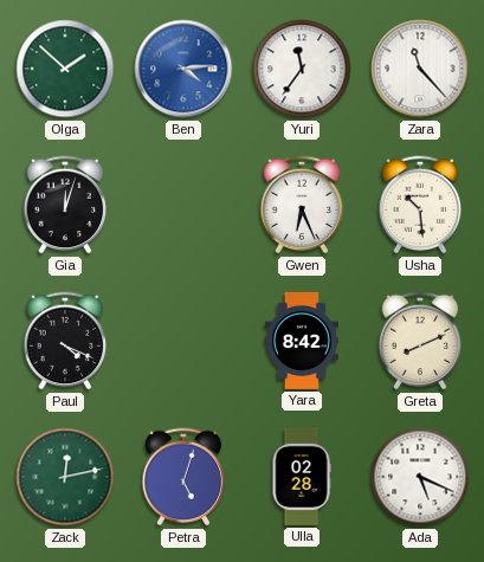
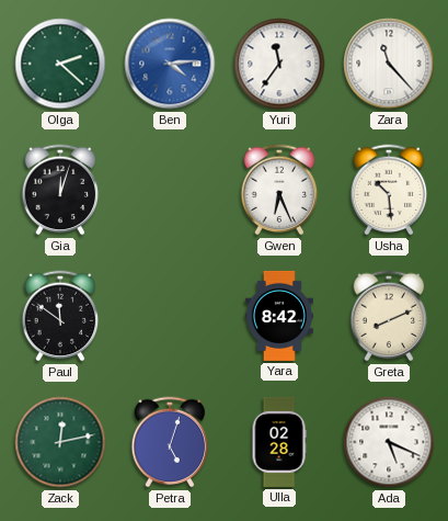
Olga: 1:52 -> 2:22 (60, 64)
Paul: 4:19 -> 11:51 (60, 316)
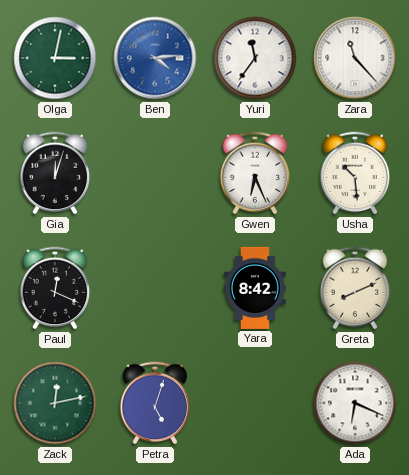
Olga: 2:22 -> 3:02 (55, 58)
Paul: 11:51 -> 12:19 (55, 288)
Ulla: 02:28 -> none (279, 442)
Ada: 5:19 -> 6:19 (355, 403)
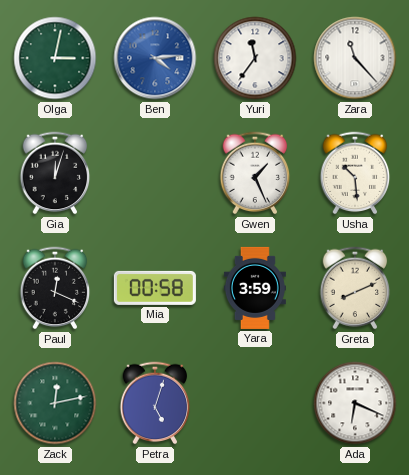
Gwen: 6:26 -> 1:26 (255, 173)
Mia: none -> 00:58 (155, 288)
Yara: 8:42 -> 3:59 (255, 288)
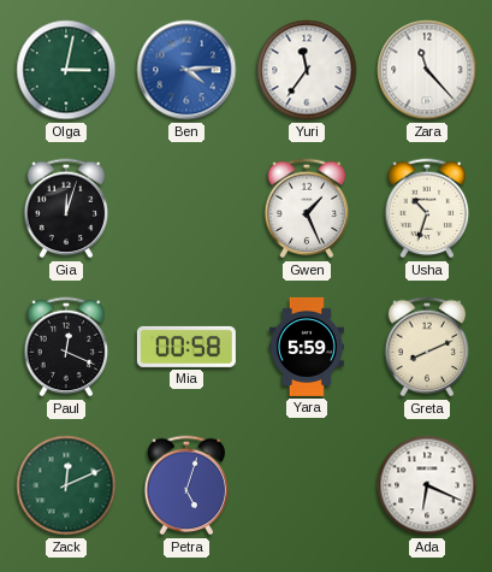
Usha: 10:29 -> 10:33 (427, 208)
Yara: 3:59 -> 5:59 (307, 347)
Zack: 12:13 -> 12:11 (66, 485)
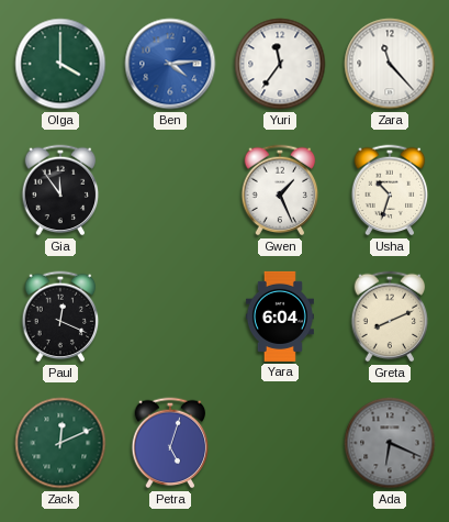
Olga: 3:02 -> 4:00 (60, 64)
Gia: 12:03 -> 11:54 (60, 190)
Mia: 00:58 -> none (186, 347)
Yara: 5:59 -> 6:04 (280, 316)
Ada dial: white -> grey (390, 443)
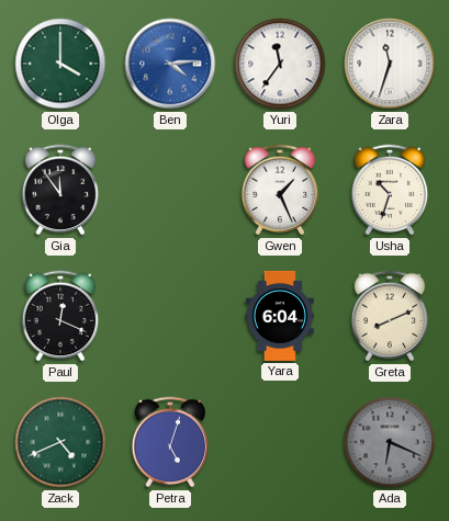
Zara: 11:23 -> 11:33 (390, 64)
Zack: 12:11 -> 4:41 (60, 442)
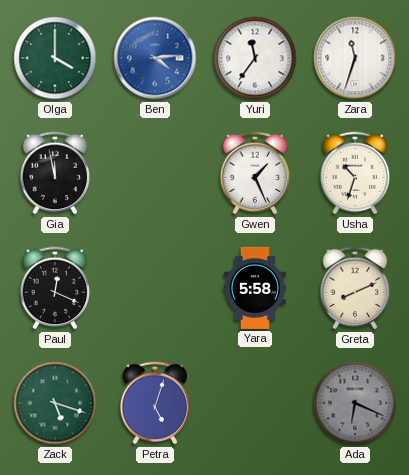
Gia: 11:54 -> 11:58 (55, 173)
Yara: 6:04 -> 5:58 (255, 288)
Zack: 4:41 -> 5:18 (55, 403)
